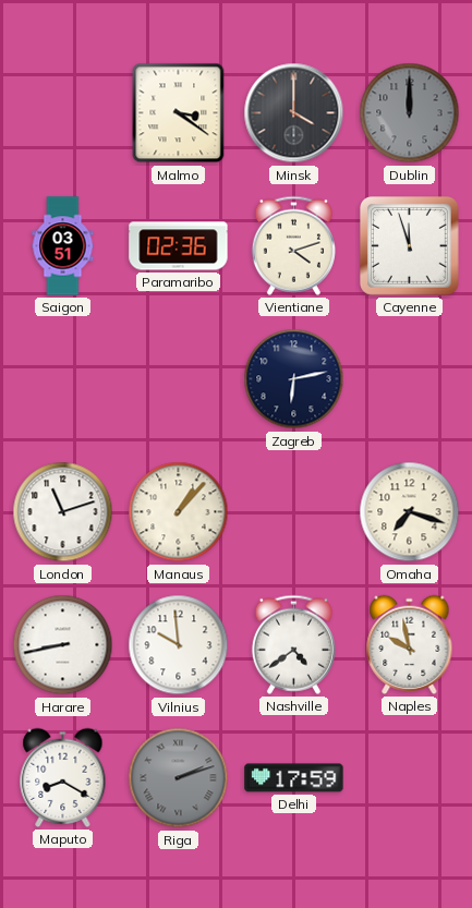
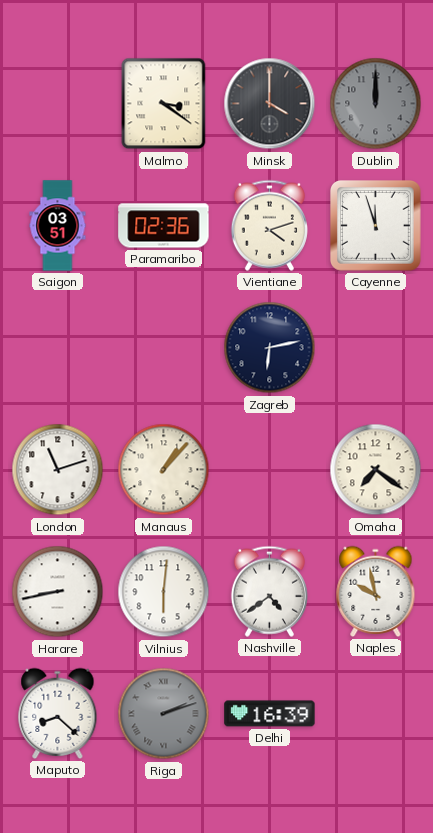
Omaha: 7:18 -> 7:21 (376, 470)
Vilnius: 9:59 -> 6:01 (164, 592)
Maputo: 8:20 -> 8:22 (58, 713)
Delhi: 17:59 -> 16:39 (270, 714)
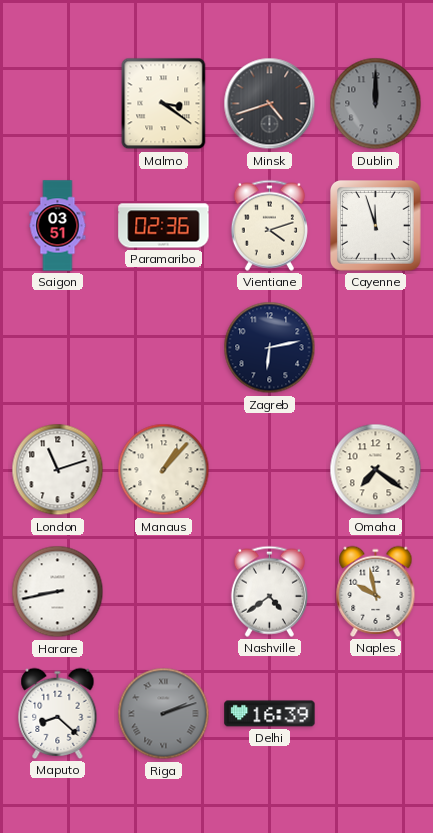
Minsk: 4:00 -> 4:42 (270, 104)
Vilnius: 6:01 -> none (164, 592)
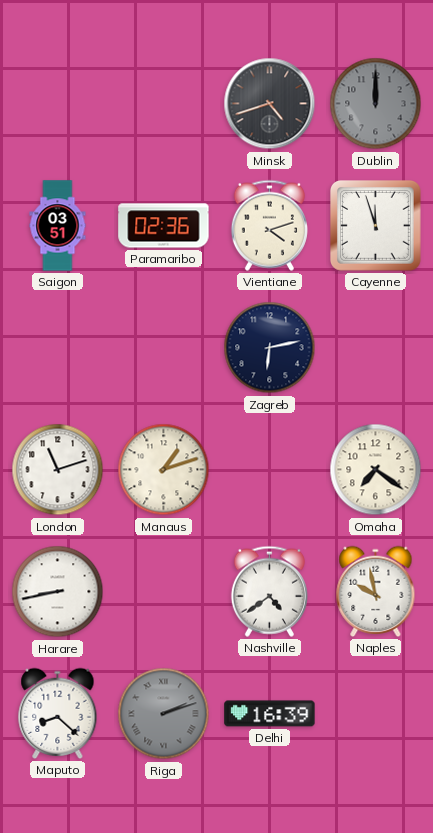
Malmo: 3:21 -> none (164, 104)
Manaus: 1:07 -> 1:12 (164, 470)
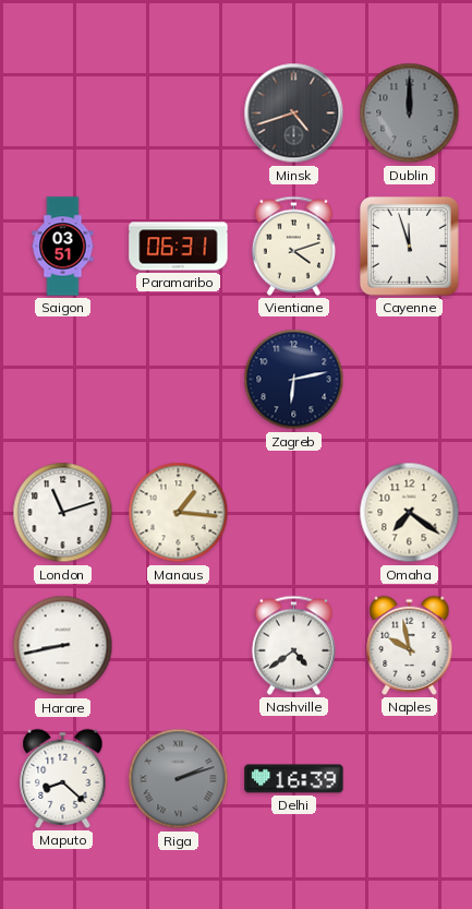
Paramaribo: 02:36 -> 06:31 (179, 247)
Manaus: 1:12 -> 1:16 (179, 513)
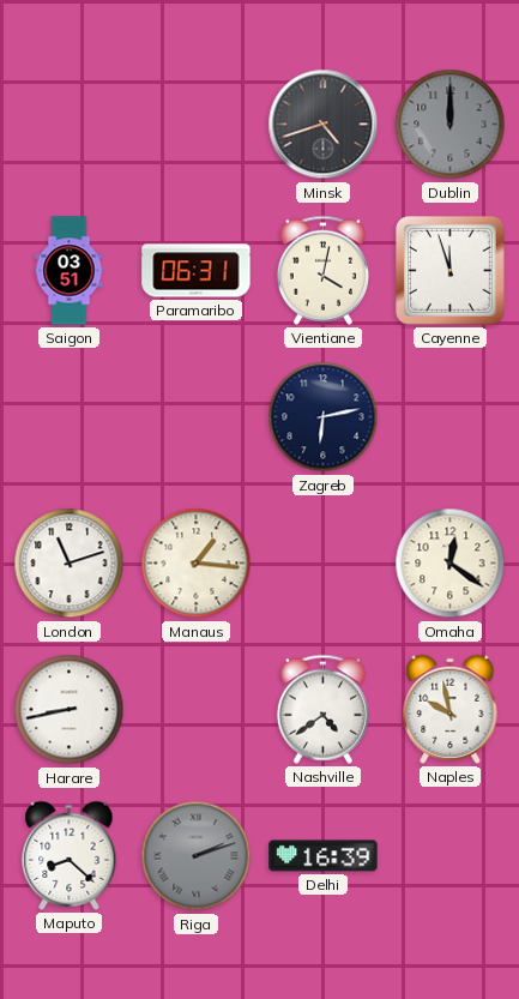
Vientiane: 4:12 -> 4:02 (322, 270)
Omaha: 7:21 -> 12:21 (451, 564)
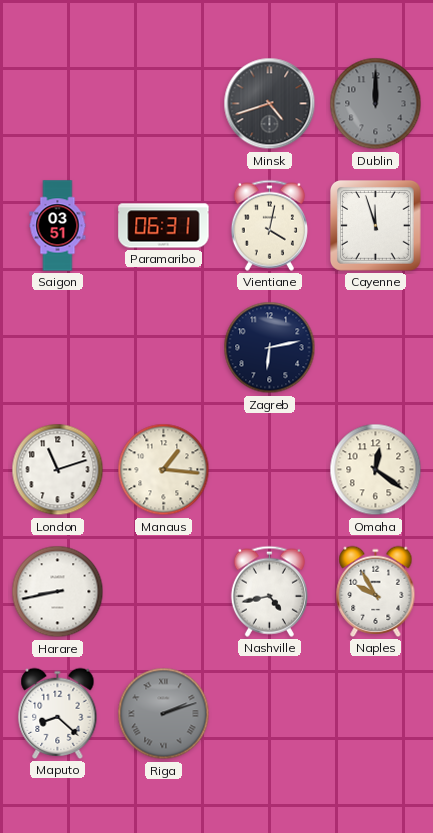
Nashville: 4:39 -> 4:43 (269, 591)
Naples: 9:58 -> 9:55 (376, 591)
Delhi: 16:39 -> none (324, 856)
